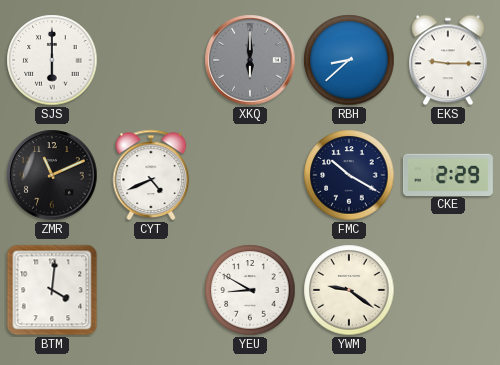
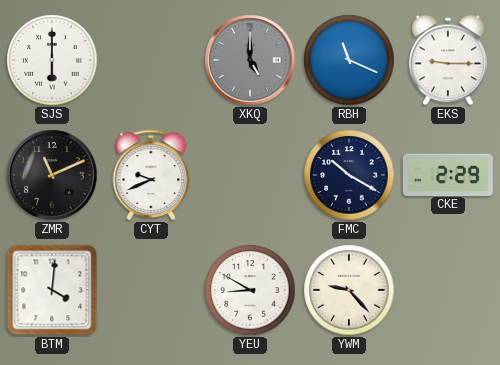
XKQ: 6:00 -> 5:00 (250, 60)
RBH: 8:38 -> 11:19 (349, 60)
CYT: 4:41 -> 9:41 (151, 175)
YWM: 9:21 -> 9:23 (349, 290)
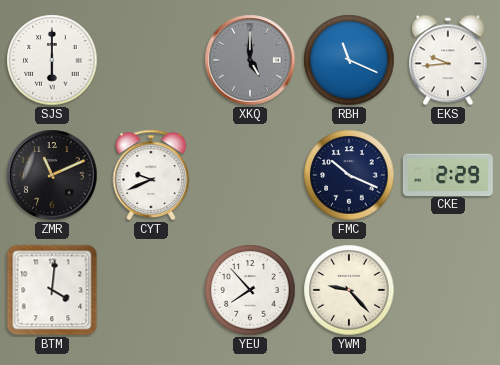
EKS: 9:15 -> 9:44 (448, 60)
FMC: 10:20 -> 10:19 (349, 175)
YEU: 8:50 -> 7:53 (250, 290)
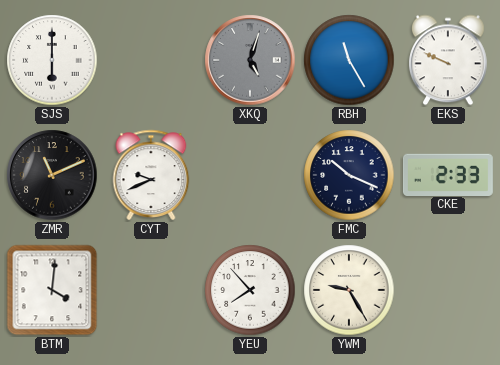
XKQ: 5:00 -> 5:03 (250, 60)
RBH: 11:19 -> 11:25 (349, 60)
EKS: 9:44 -> 9:49 (448, 60)
CKE: 2:29 -> 2:33 (448, 174)
YWM: 9:23 -> 9:25 (349, 290)
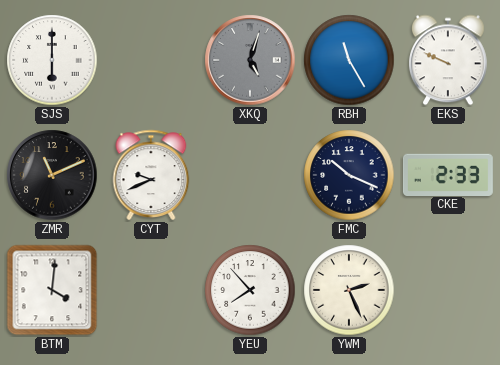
YWM: 9:25 -> 2:26 (349, 290)
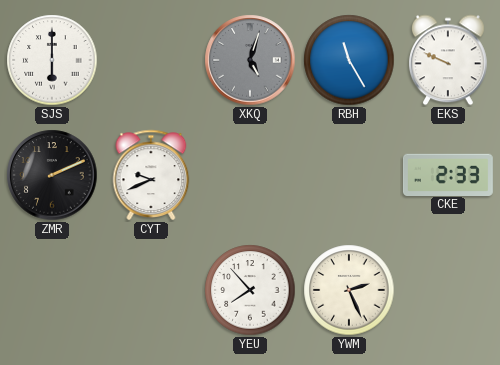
ZMR: 11:11 -> 2:11 (52, 175)
FMC: 10:19 -> none (349, 175)
BTM: 4:01 -> none (52, 290)
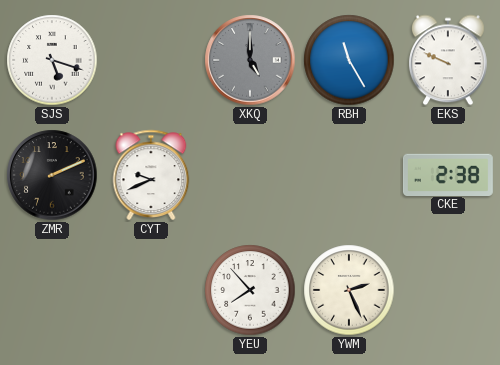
SJS: 6:00 -> 5:18 (52, 60)
XKQ: 5:03 -> 5:00 (250, 60)
CKE: 2:33 -> 2:38 (448, 174)
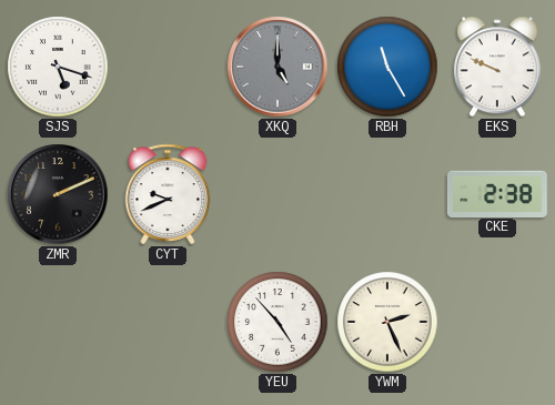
YEU: 7:53 -> 4:53 (277, 322)
